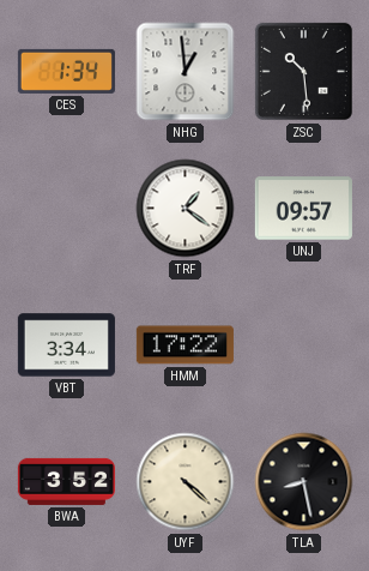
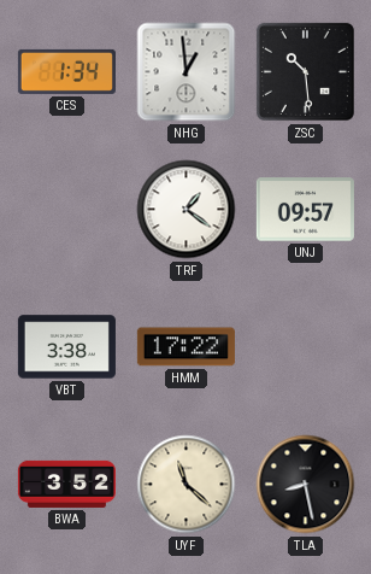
VBT: 3:34 -> 3:38 (66, 347)
UYF: 4:22 -> 11:22 (187, 485)
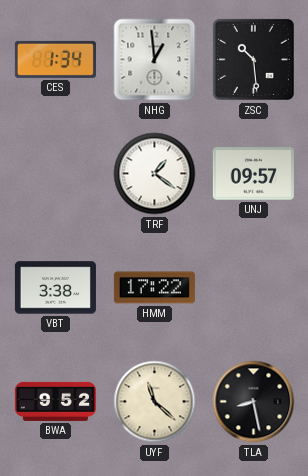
BWA: 3:52 -> 9:52 (55, 401)
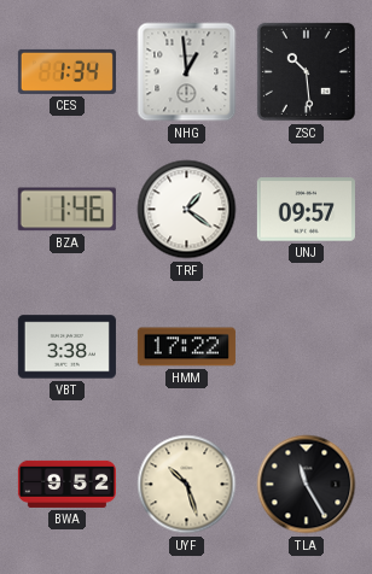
BZA: none -> 1:46 (66, 210)
UYF: 11:22 -> 10:27 (187, 485)
TLA: 8:28 -> 11:25 (307, 485)
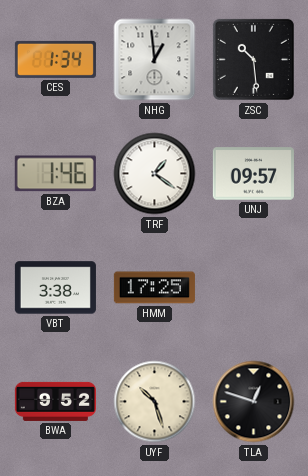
HMM: 17:22 -> 17:25 (154, 288)
TLA: 11:25 -> 12:48 (254, 402)
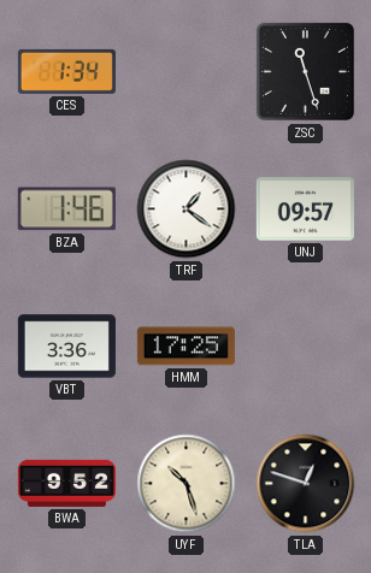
NHG: 12:59 -> none (155, 60)
ZSC: 10:29 -> 11:27 (305, 71)
VBT: 3:38 -> 3:36 (66, 347)
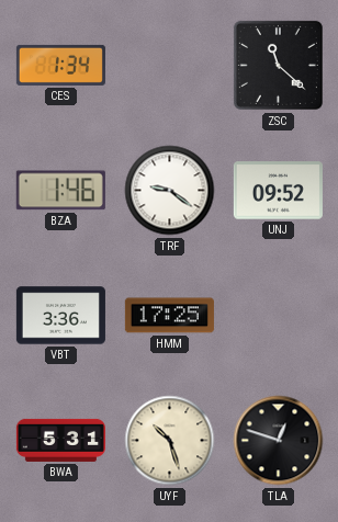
ZSC: 11:27 -> 11:22 (278, 65)
TRF: 1:21 -> 9:21 (170, 191)
UNJ: 09:57 -> 09:52 (278, 191)
BWA: 9:52 -> 5:31 (60, 440)
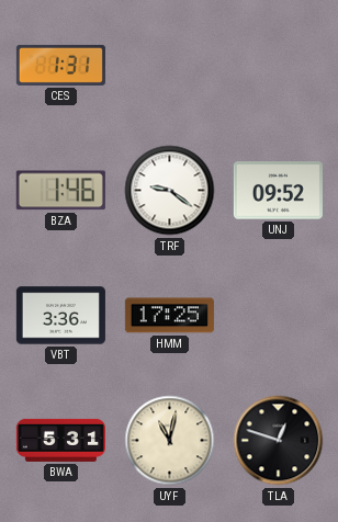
CES: 1:34 -> 1:31 (60, 65)
ZSC: 11:22 -> none (278, 65)
UYF: 10:27 -> 11:02 (170, 441)
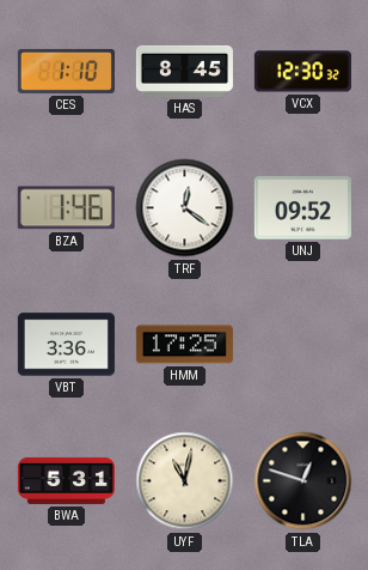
CES: 1:31 -> 1:10 (66, 71)
HAS: none -> 8:45 (184, 71)
VCX: none -> 12:30 (302, 72)
TRF: 9:21 -> 12:21 (185, 208)
